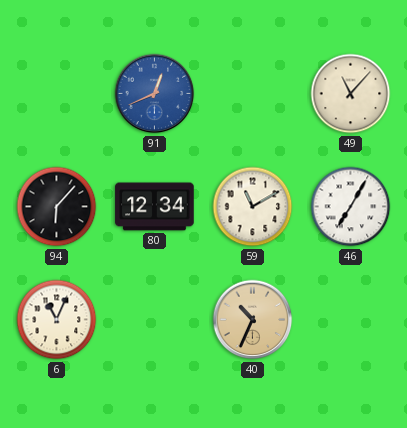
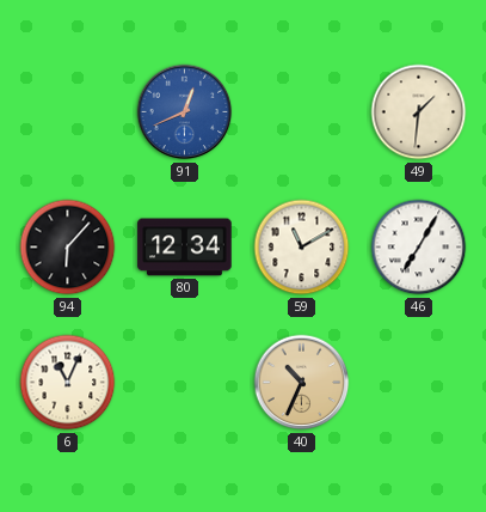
49: 11:07 -> 1:31 (419, 112)
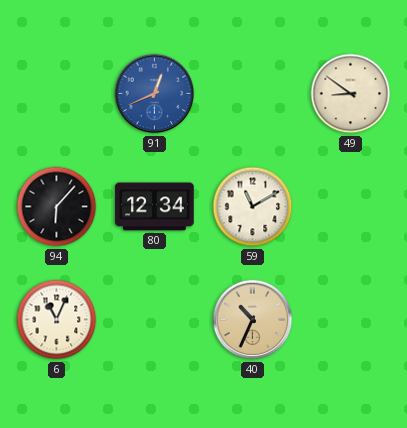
49: 1:31 -> 8:51 (351, 94)
46: 7:05 -> none (419, 248)
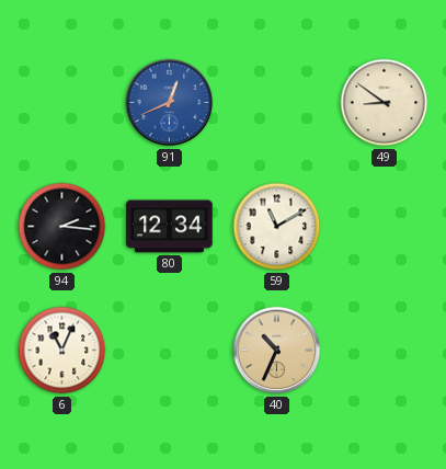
94: 6:07 -> 2:16 (62, 227)
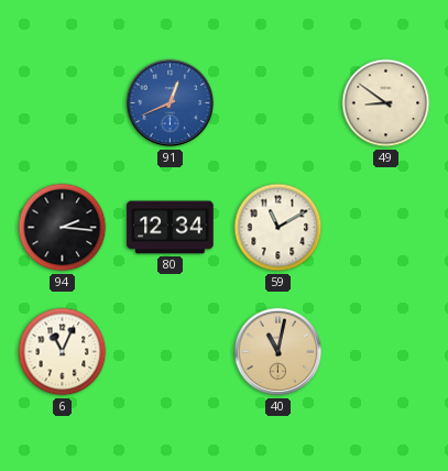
40: 10:34 -> 11:02 (278, 352)
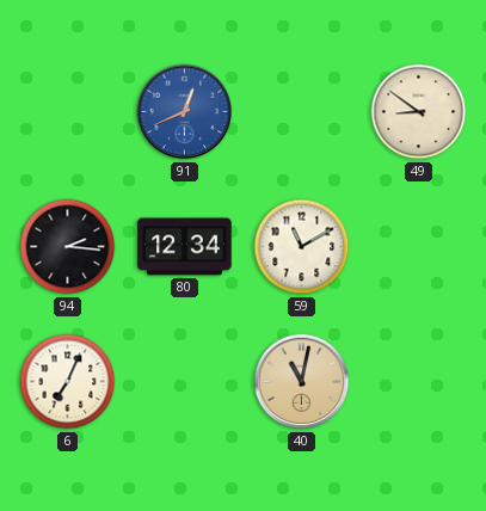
6: 11:04 -> 7:04 (68, 382)
